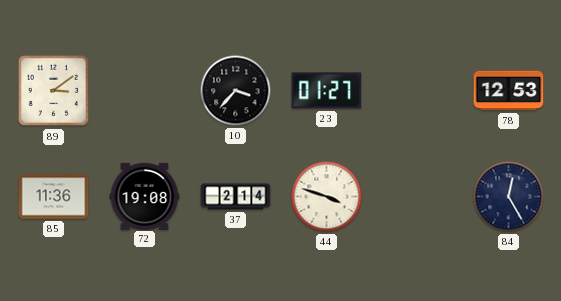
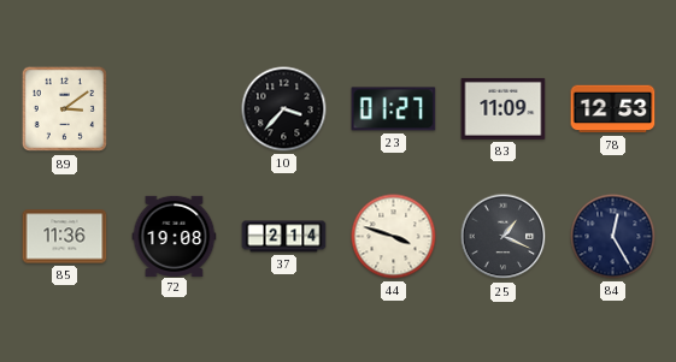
83: none -> 11:09 (504, 108)
25: none -> 1:19 (504, 237)
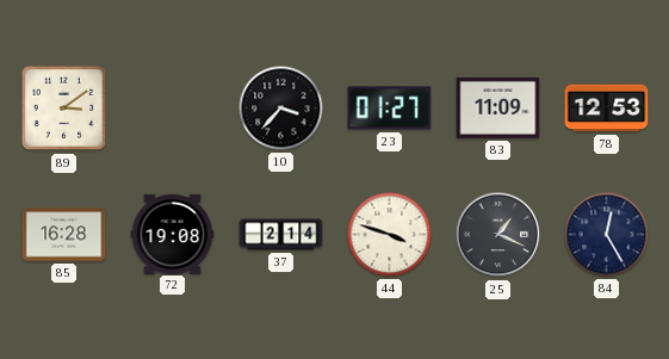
85: 11:36 -> 16:28 (64, 235)
